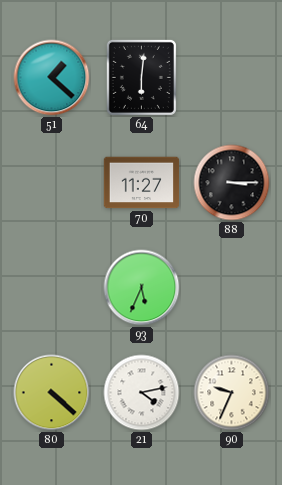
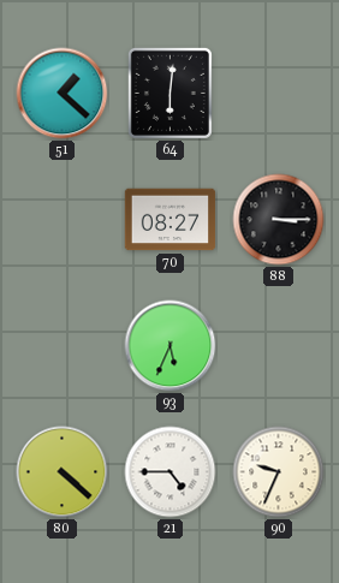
70: 11:27 -> 08:27 (171, 220)
21: 4:13 -> 4:45 (171, 472)
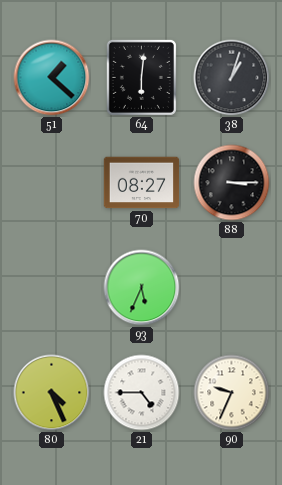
38: none -> 1:03 (232, 78)
80: 4:22 -> 4:26 (52, 393)
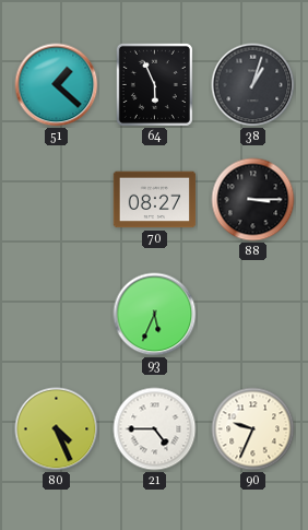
64: 6:01 -> 5:56 (154, 84)
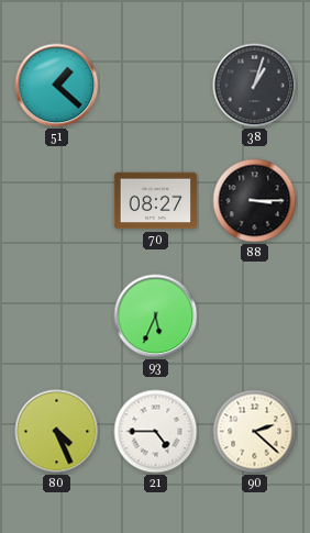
64: 5:56 -> none (154, 84)
90: 9:34 -> 2:22 (255, 432)
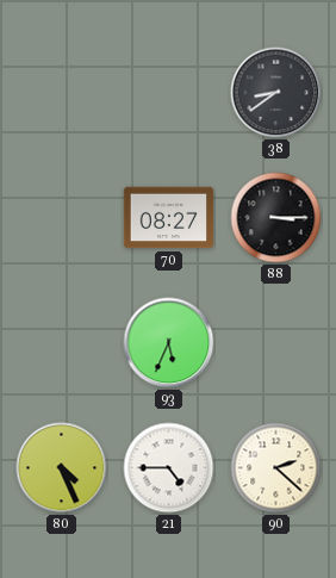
51: 1:22 -> none (57, 86)
38: 1:03 -> 8:39 (276, 93)
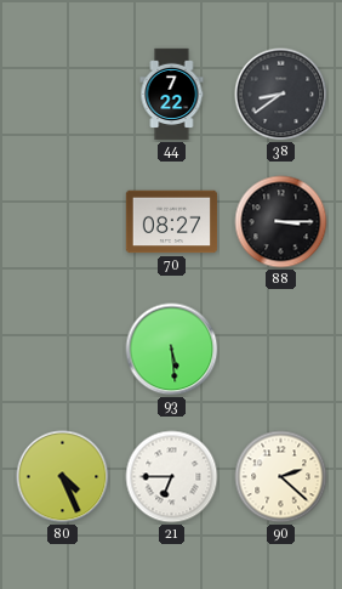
44: none -> 7:22 (172, 95)
93: 5:34 -> 5:29 (172, 350)
21: 4:45 -> 6:45 (172, 477)
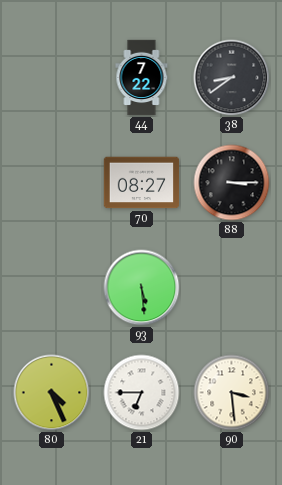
90: 2:22 -> 3:29 (232, 393)
